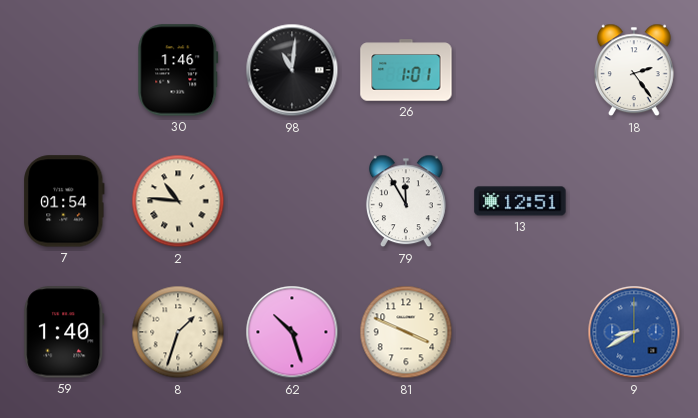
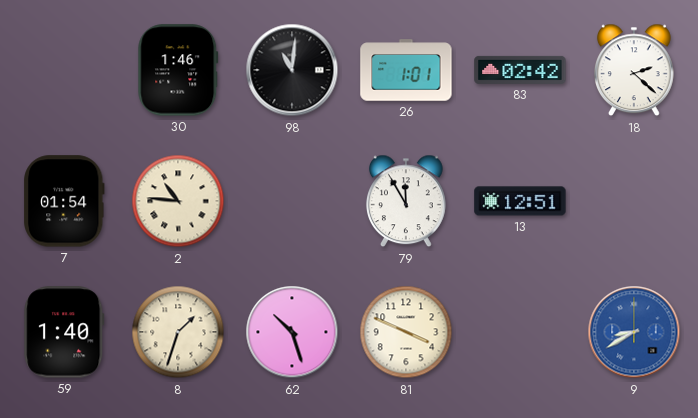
83: none -> 02:42 (520, 70)
18: 2:24 -> 2:22 (634, 70)
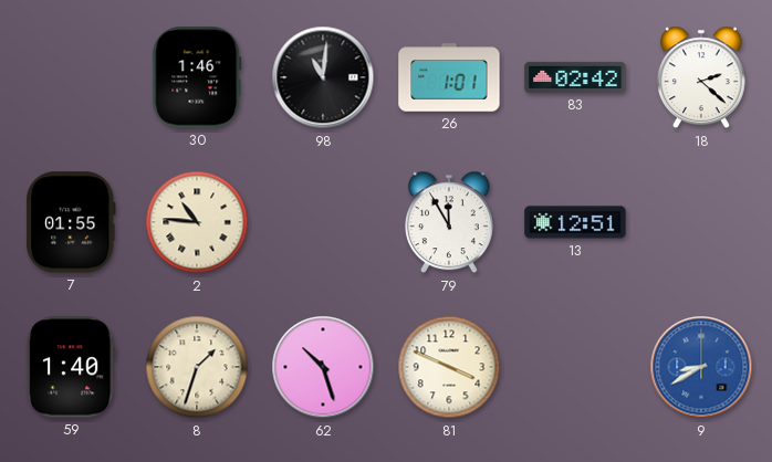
7: 01:54 -> 01:55 (71, 222)
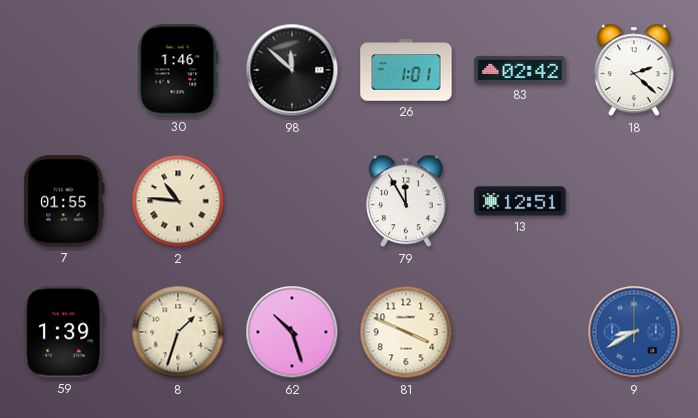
98: 11:01 -> 11:52 (292, 70)
59: 1:40 -> 1:39 (64, 332)
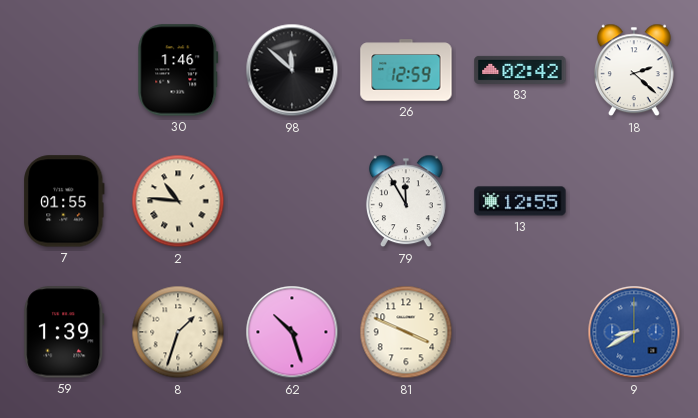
26: 1:01 -> 12:59 (406, 70)
13: 12:51 -> 12:55 (520, 201)
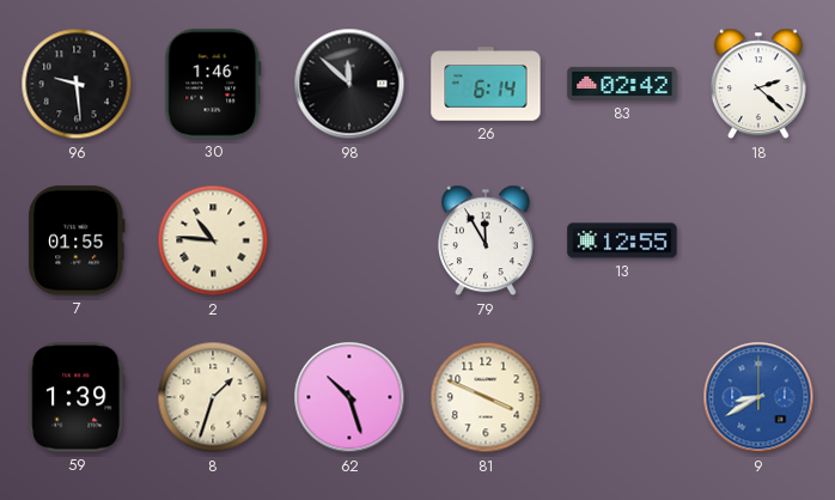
96: none -> 9:29 (77, 84)
26: 12:59 -> 6:14 (486, 84)
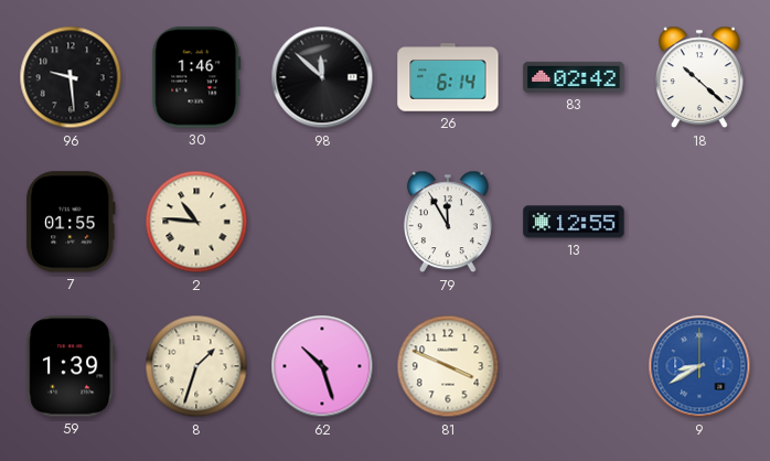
18: 2:22 -> 10:22 (699, 77)
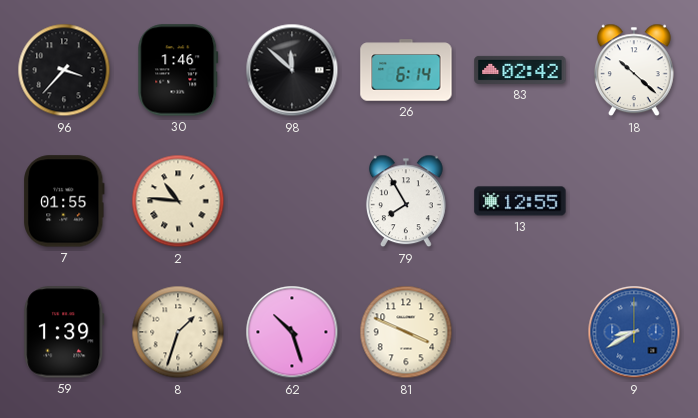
96: 9:29 -> 3:37 (64, 70)
79: 11:55 -> 7:55 (406, 201)
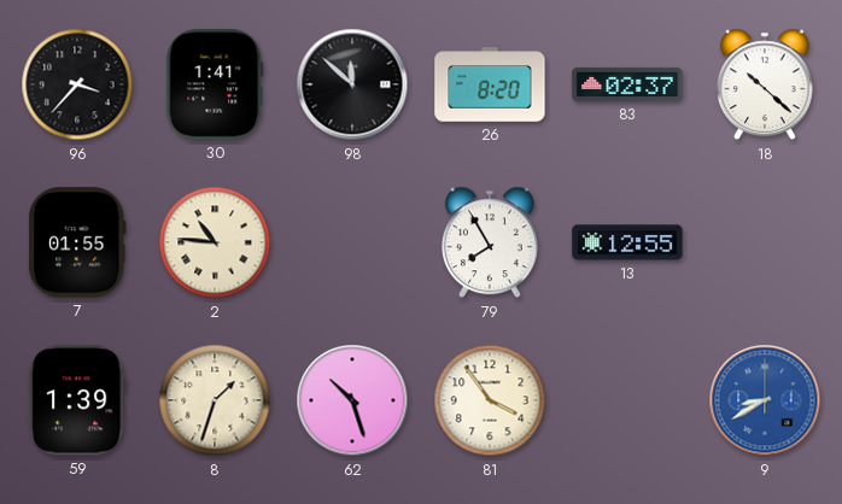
30: 1:46 -> 1:41 (215, 84)
26: 6:14 -> 8:20 (490, 84)
83: 02:42 -> 02:37 (627, 84)
81: 3:49 -> 3:54 (490, 400)
